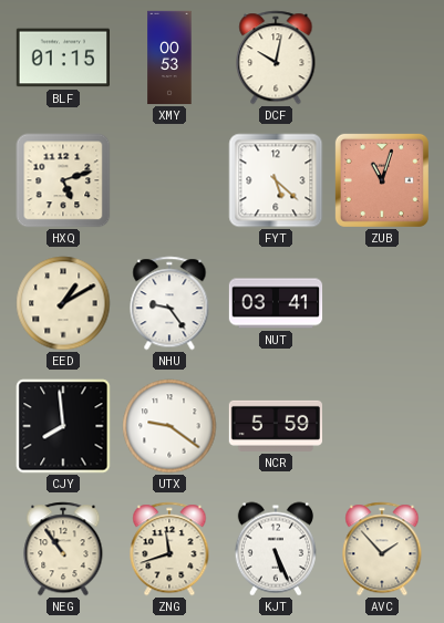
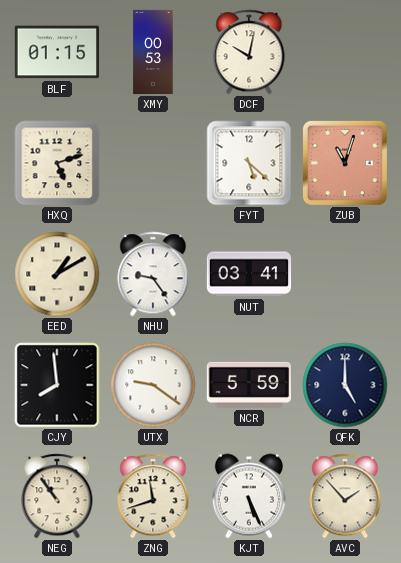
QFK: none -> 5:00 (345, 385)
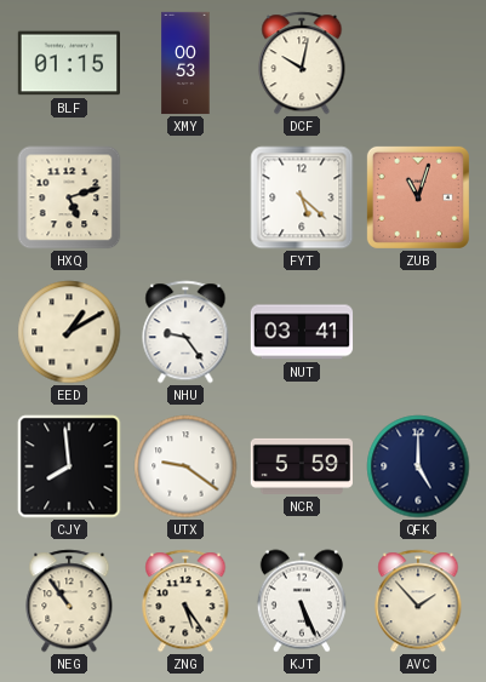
ZNG: 11:42 -> 5:24 (185, 601)
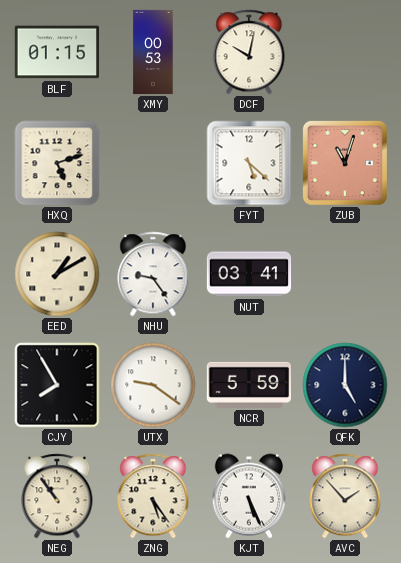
CJY: 7:59 -> 7:55 (57, 385)
